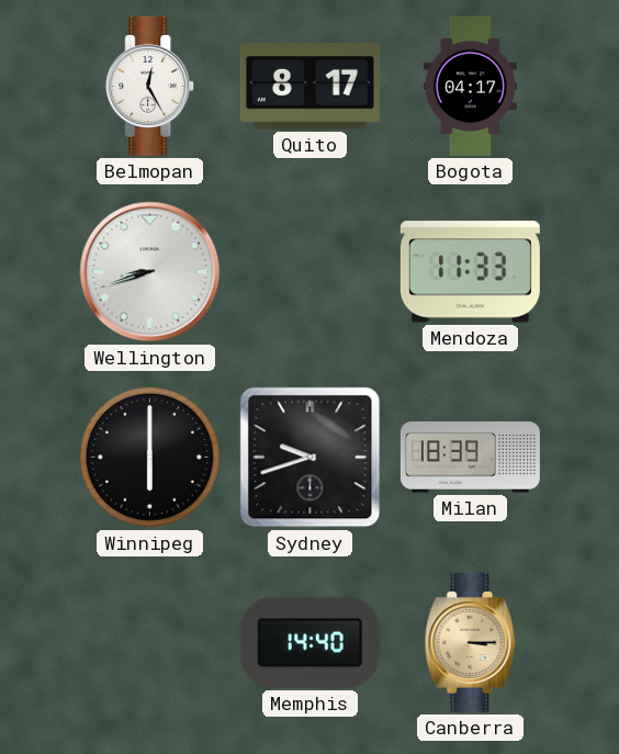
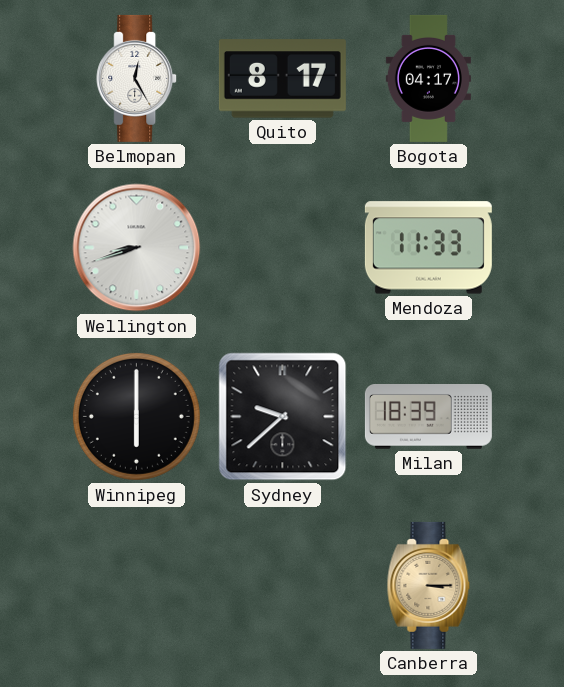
Sydney: 9:42 -> 9:38 (283, 417)
Memphis: 14:40 -> none (309, 642)
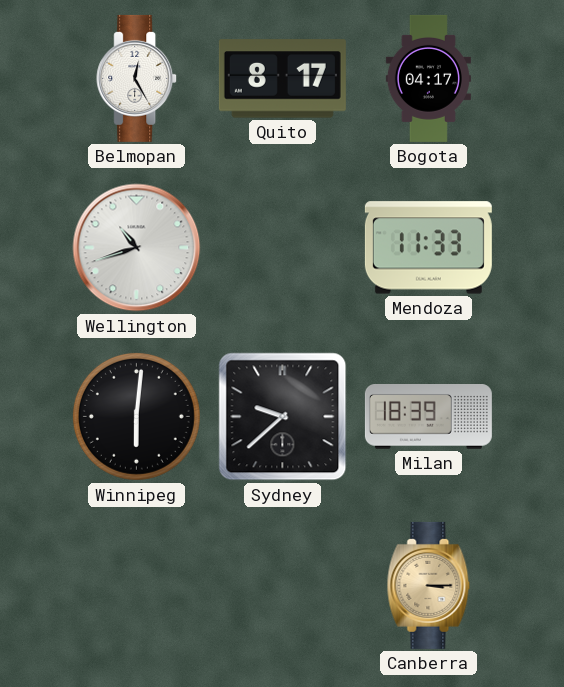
Wellington: 8:42 -> 10:42 (137, 248)
Winnipeg: 6:00 -> 6:01 (136, 416)
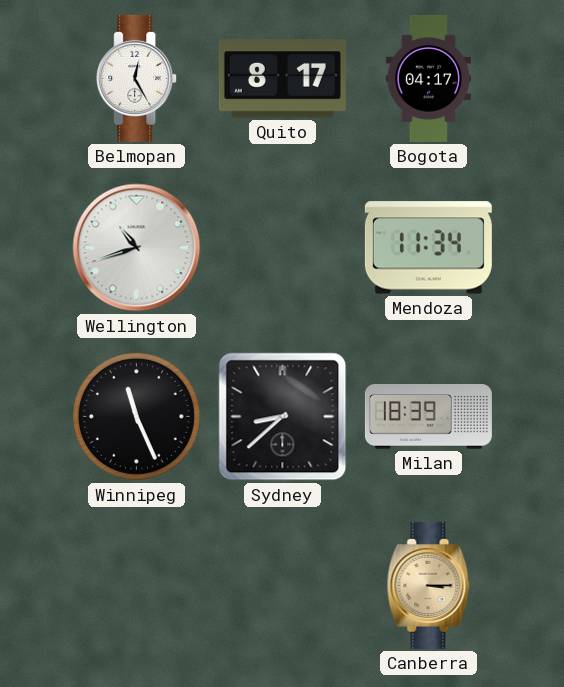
Mendoza: 11:33 -> 11:34 (428, 248)
Winnipeg: 6:01 -> 11:26 (136, 416)
Sydney: 9:38 -> 8:38 (283, 417)
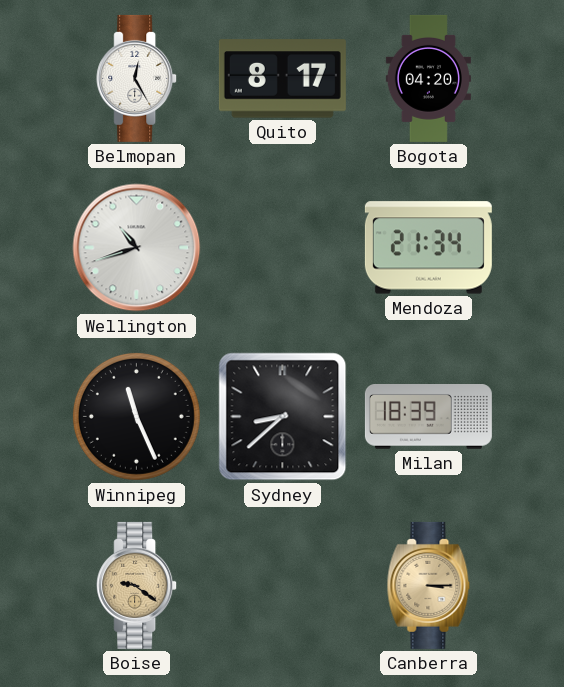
Bogota: 04:17 -> 04:20 (428, 78)
Mendoza: 11:34 -> 21:34 (428, 248)
Boise: none -> 9:21 (137, 585)
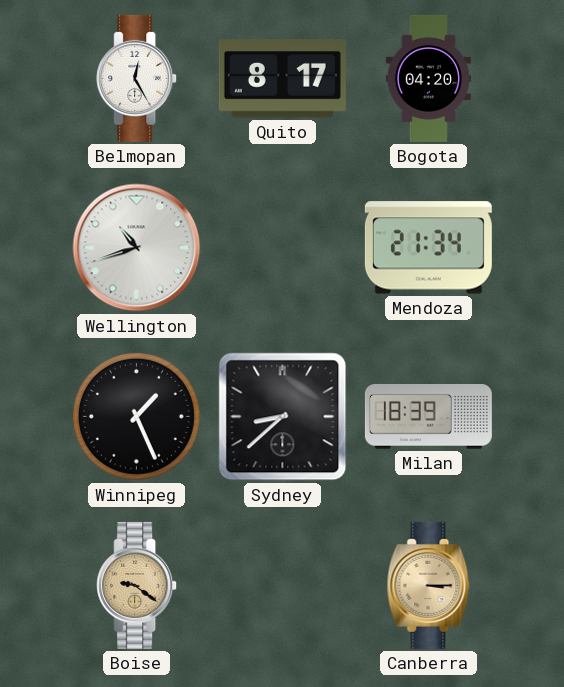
Winnipeg: 11:26 -> 1:26 (136, 416)
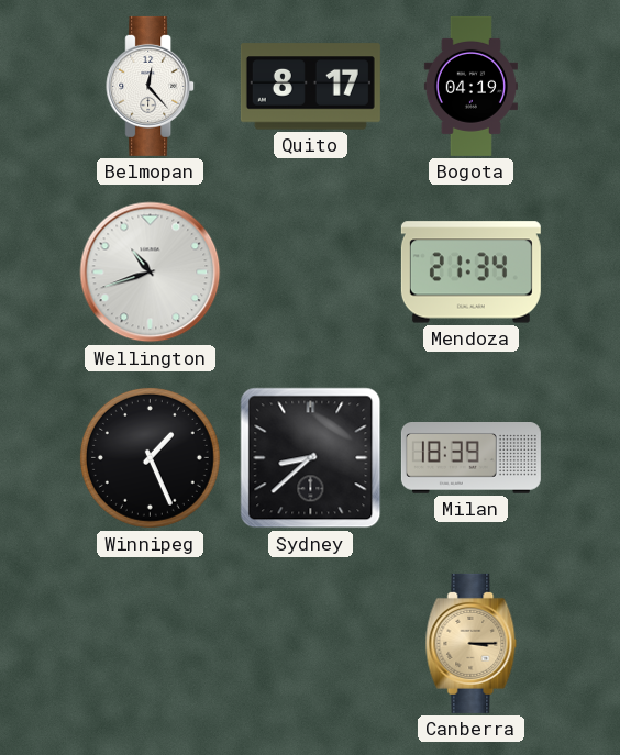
Belmopan: 12:25 -> 12:23 (151, 86)
Bogota: 04:20 -> 04:19 (470, 86)
Boise: 9:21 -> none (137, 585)
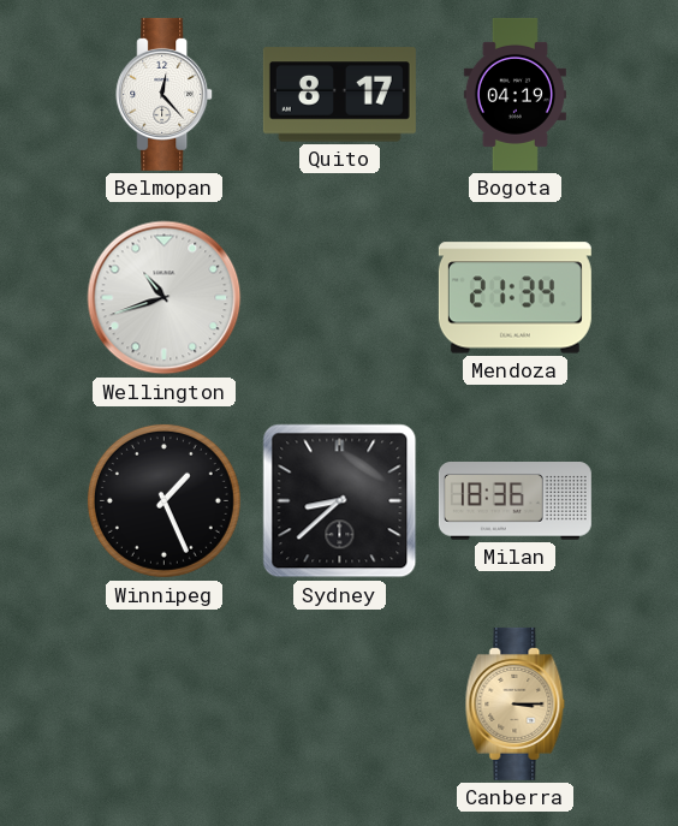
Milan: 18:39 -> 18:36 (515, 501)
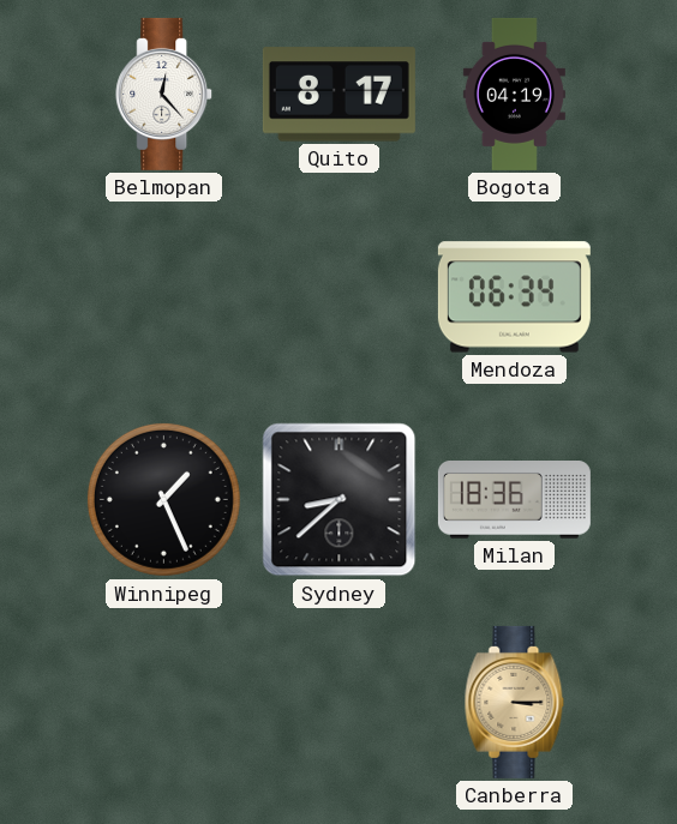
Wellington: 10:42 -> none (165, 298)
Mendoza: 21:34 -> 06:34 (514, 297)
